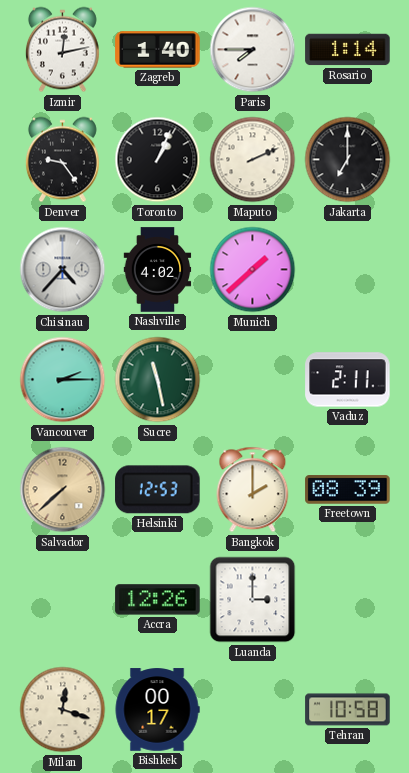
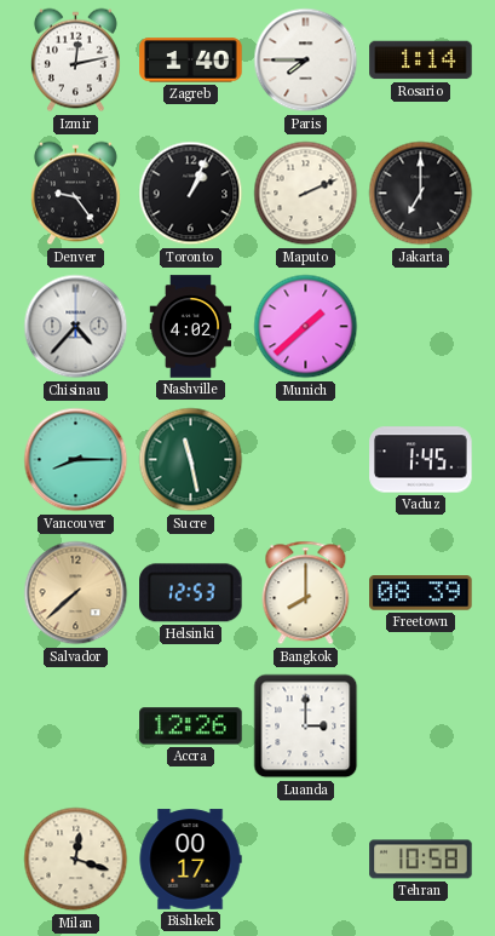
Vancouver: 2:15 -> 8:15 (76, 460)
Vaduz: 2:11 -> 1:45 (421, 460)
Bangkok: 2:00 -> 8:00 (306, 593)
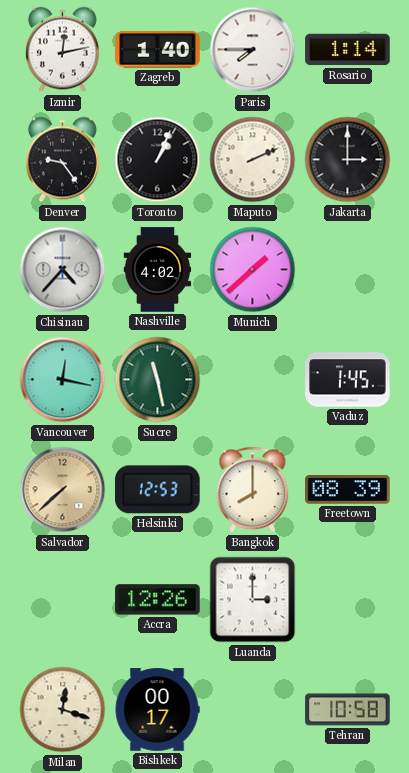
Jakarta: 7:00 -> 3:00 (348, 160)
Vancouver: 8:15 -> 12:17 (63, 380)
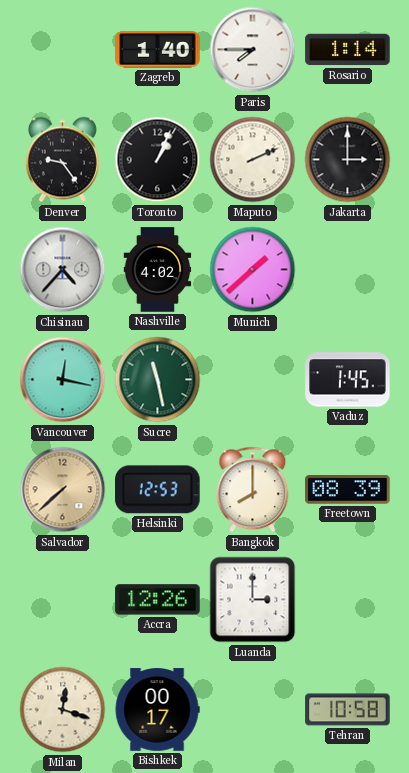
Izmir: 12:13 -> none (62, 50)
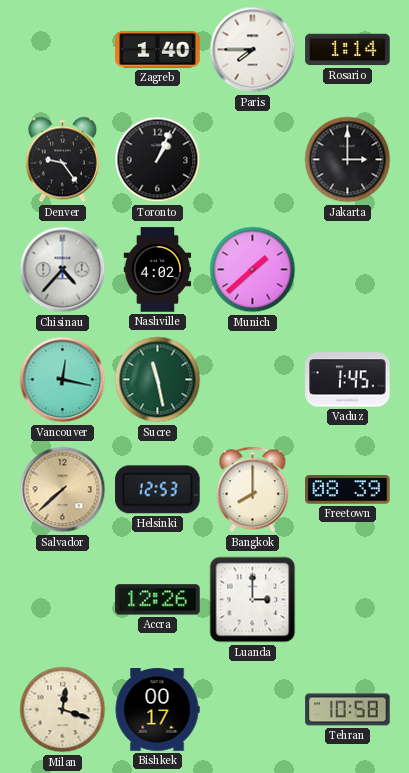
Maputo: 2:11 -> none (253, 160)
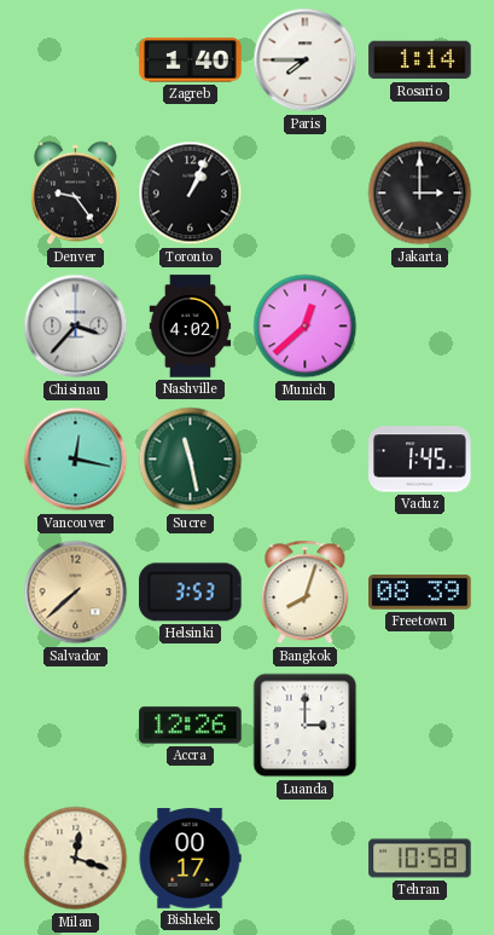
Chisinau: 4:37 -> 3:37 (76, 327)
Munich: 1:38 -> 12:38 (306, 327)
Helsinki: 12:53 -> 3:53 (191, 593)
Bangkok: 8:00 -> 8:03 (306, 593)
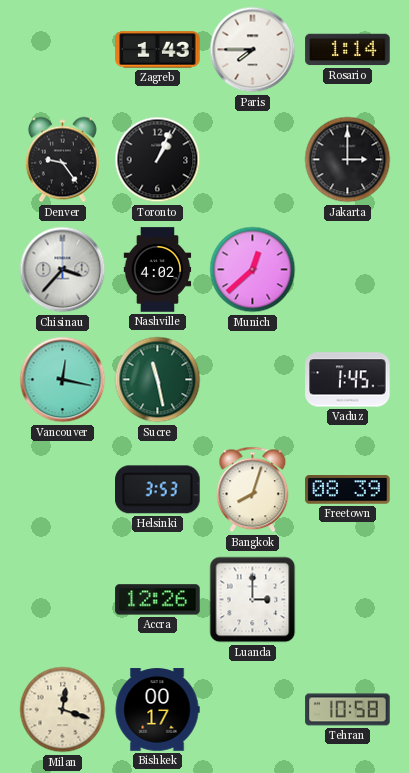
Zagreb: 1:40 -> 1:43 (158, 50)
Salvador: 7:38 -> none (76, 593)
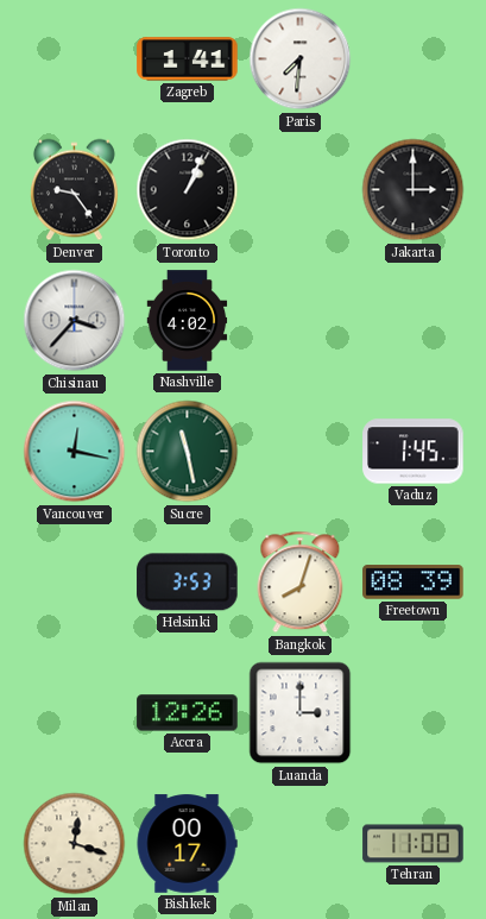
Zagreb: 1:43 -> 1:41 (188, 59)
Paris: 7:45 -> 7:31 (301, 59)
Rosario: 1:14 -> none (348, 50)
Munich: 12:38 -> none (253, 270)
Tehran: 10:58 -> 11:00 (414, 844)
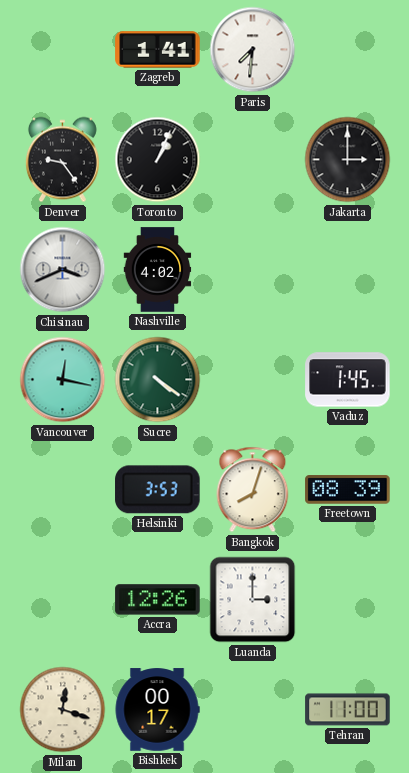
Chisinau: 3:37 -> 3:41 (63, 270)
Sucre: 11:28 -> 4:21 (158, 380)
